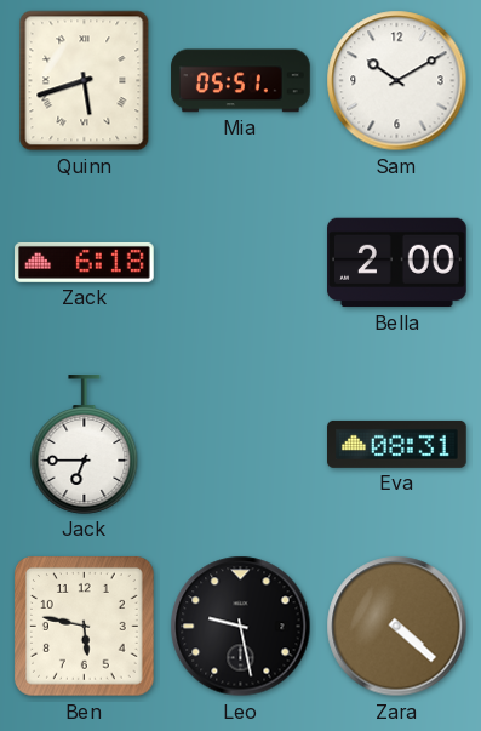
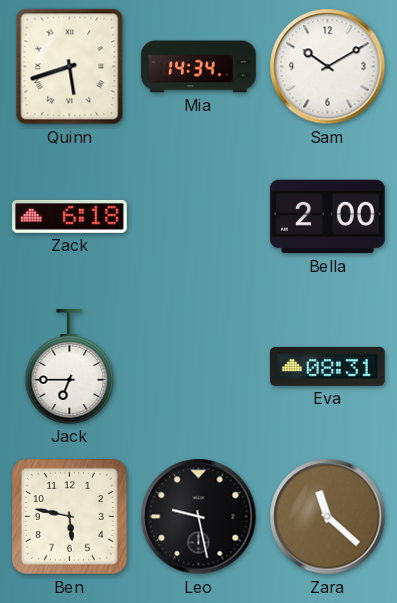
Mia: 05:51 -> 14:34 (199, 67)
Zara: 4:22 -> 11:22 (328, 517)
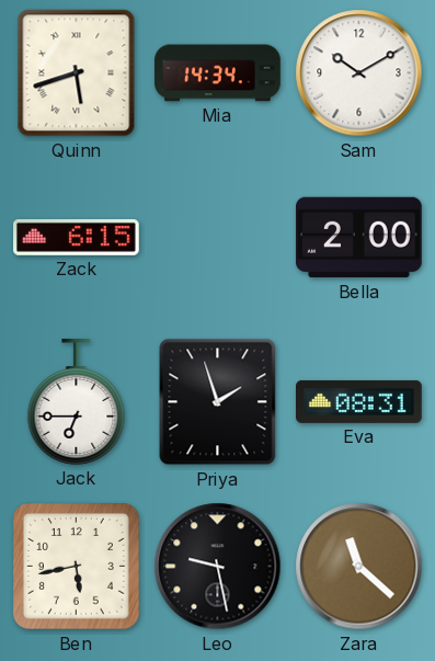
Zack: 6:18 -> 6:15 (77, 237)
Priya: none -> 1:57 (218, 402)
Ben: 5:47 -> 5:43 (77, 567)
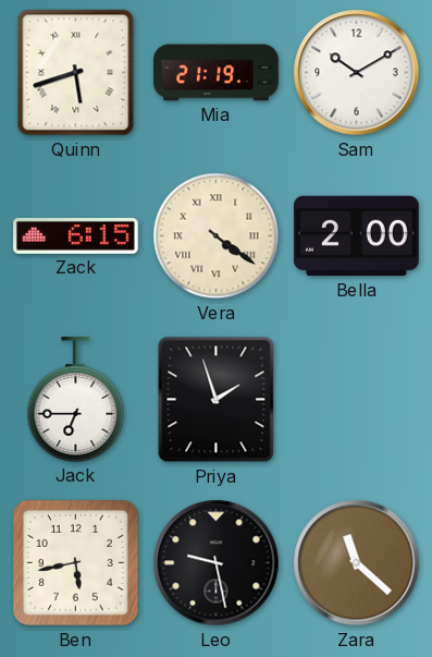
Mia: 14:34 -> 21:19 (217, 73)
Vera: none -> 4:21 (217, 236)
Eva: 08:31 -> none (359, 401)
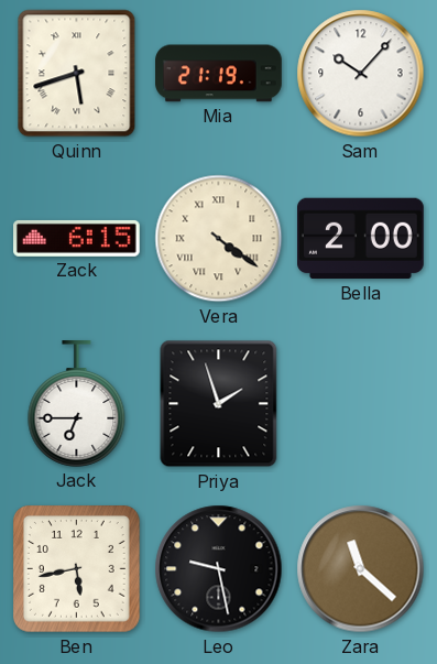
Sam: 10:10 -> 10:07 (361, 74)
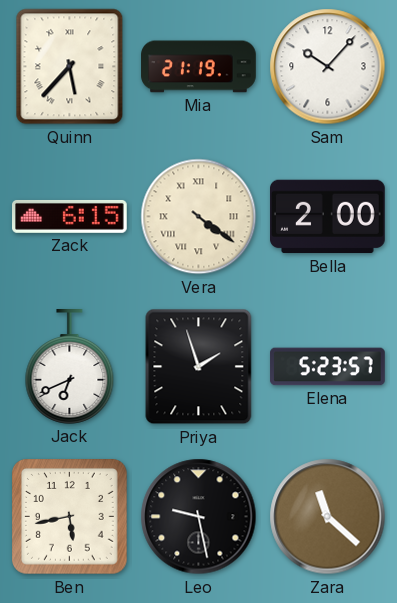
Quinn: 5:42 -> 5:37 (70, 67)
Jack: 6:45 -> 6:41 (70, 367)
Elena: none -> 5:23 (328, 367)
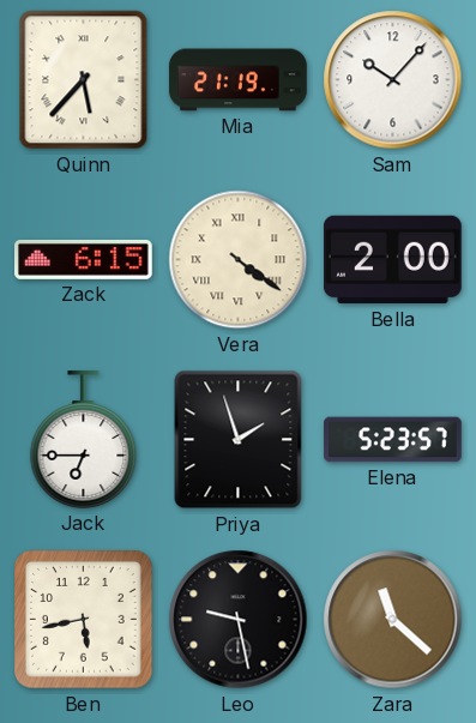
Jack: 6:41 -> 6:45 (84, 440)
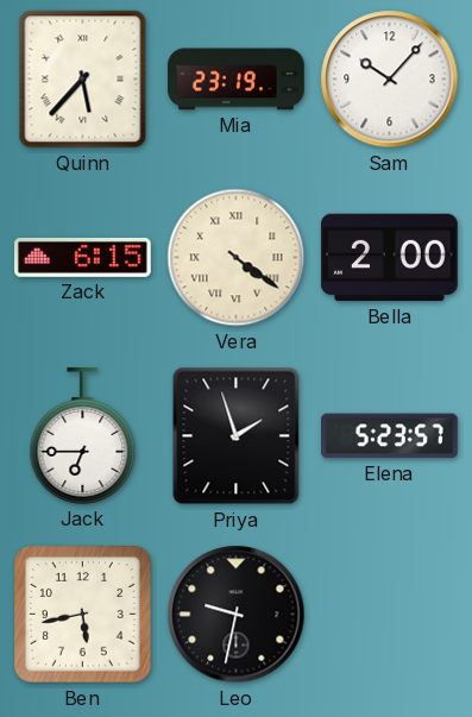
Mia: 21:19 -> 23:19 (237, 80)
Leo: 9:28 -> 9:32 (237, 615)
Zara: 11:22 -> none (393, 620)
